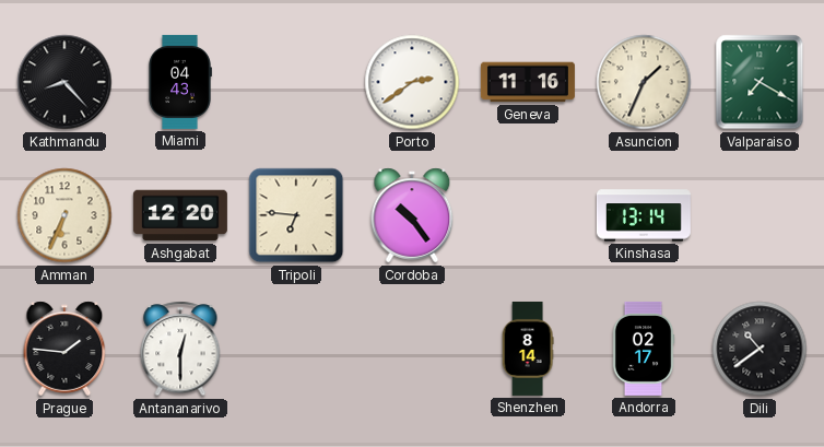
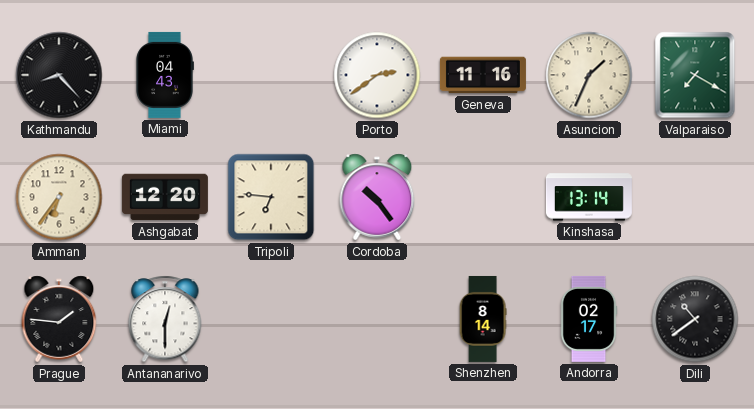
Amman: 6:34 -> 6:36 (59, 197)
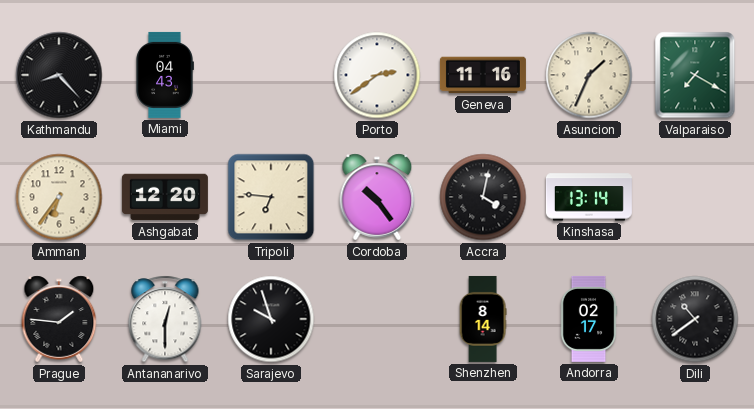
Accra: none -> 4:02 (483, 197)
Sarajevo: none -> 9:57 (271, 319)
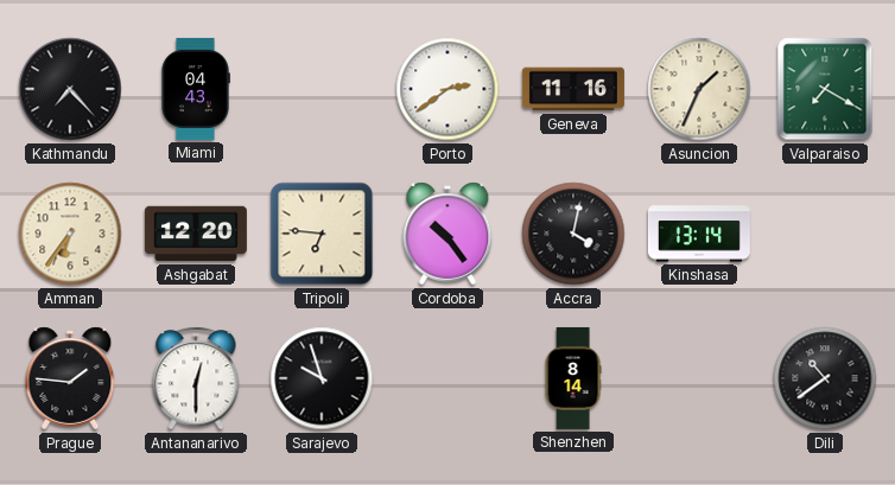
Kathmandu: 8:23 -> 7:23 (70, 89)
Andorra: 02:17 -> none (589, 319)
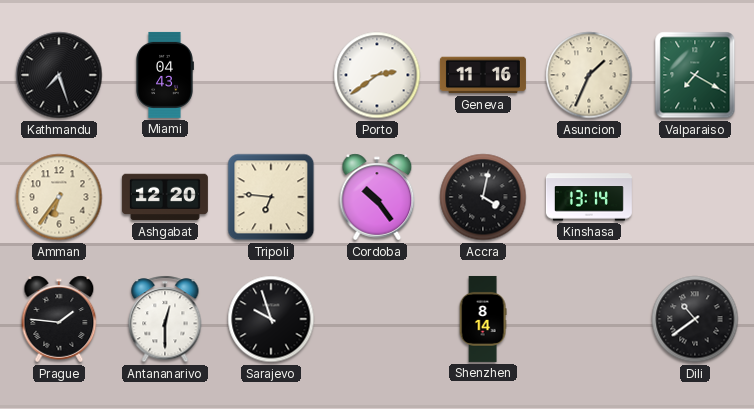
Kathmandu: 7:23 -> 7:27 (59, 75)
